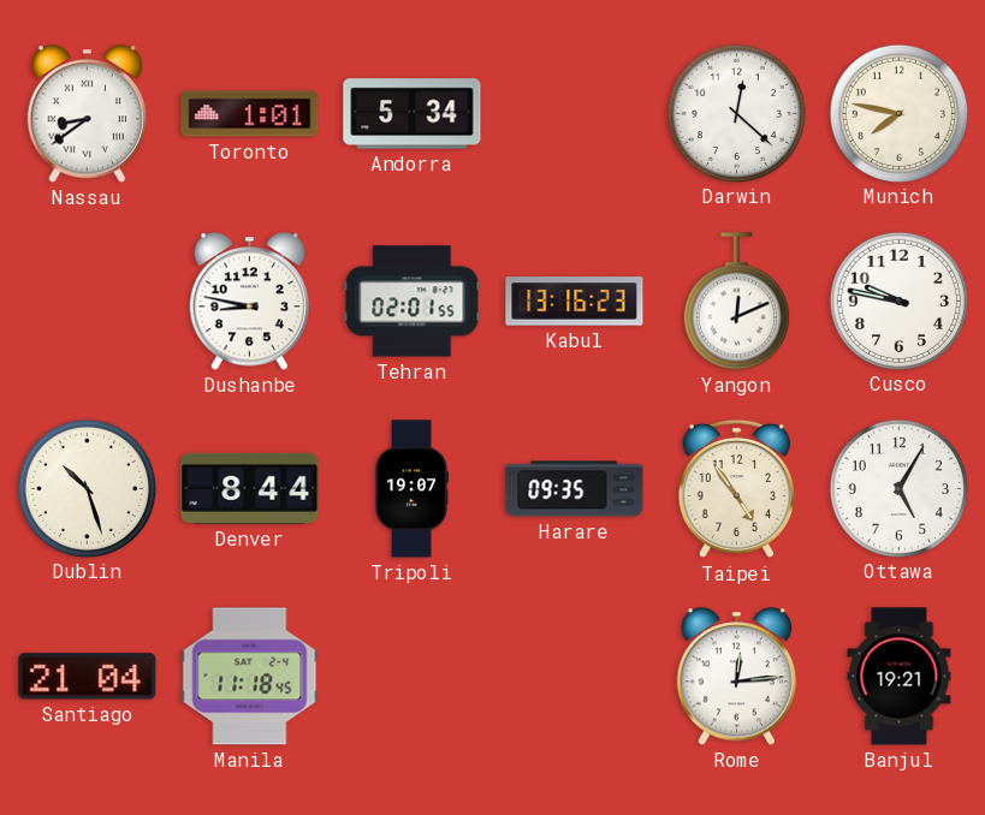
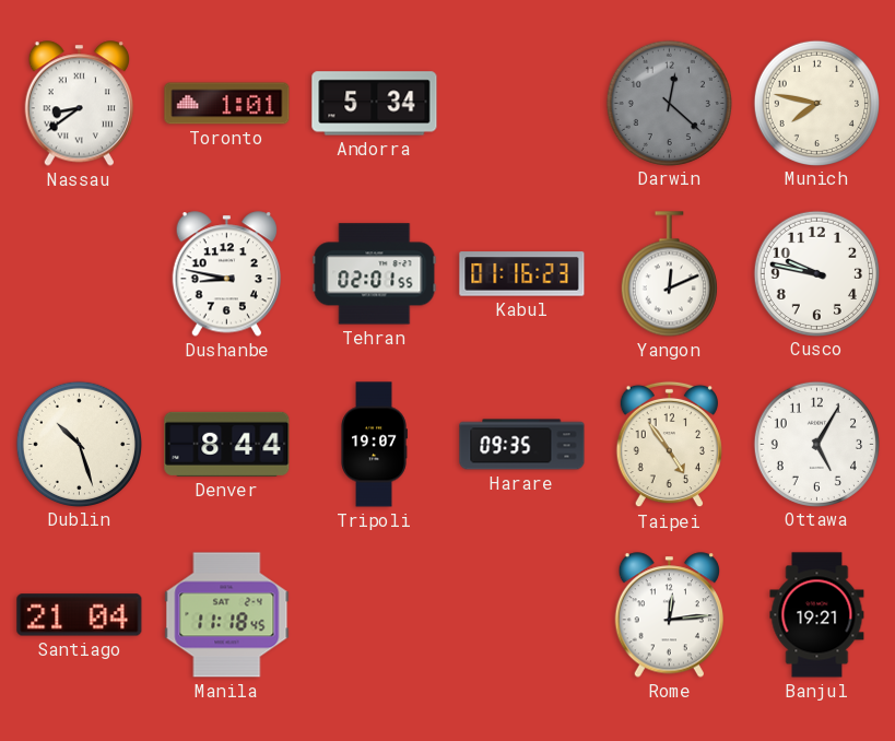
Darwin dial: white -> grey (669, 103)
Kabul: 13:16 -> 01:16 (522, 274)
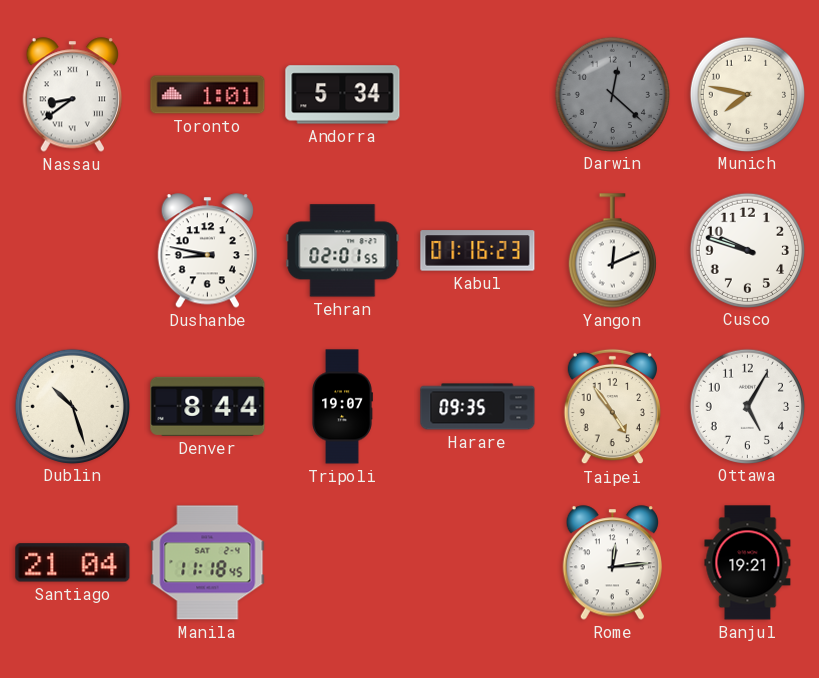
Cusco: 9:47 -> 9:48 (747, 250)
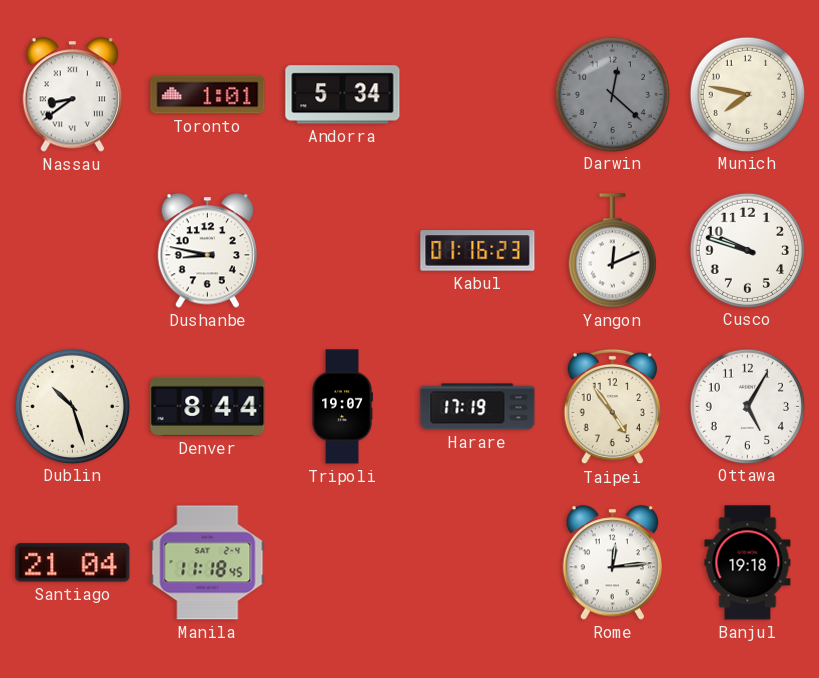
Tehran: 02:01 -> none (343, 251)
Harare: 09:35 -> 17:19 (478, 407)
Banjul: 19:21 -> 19:18 (748, 563)
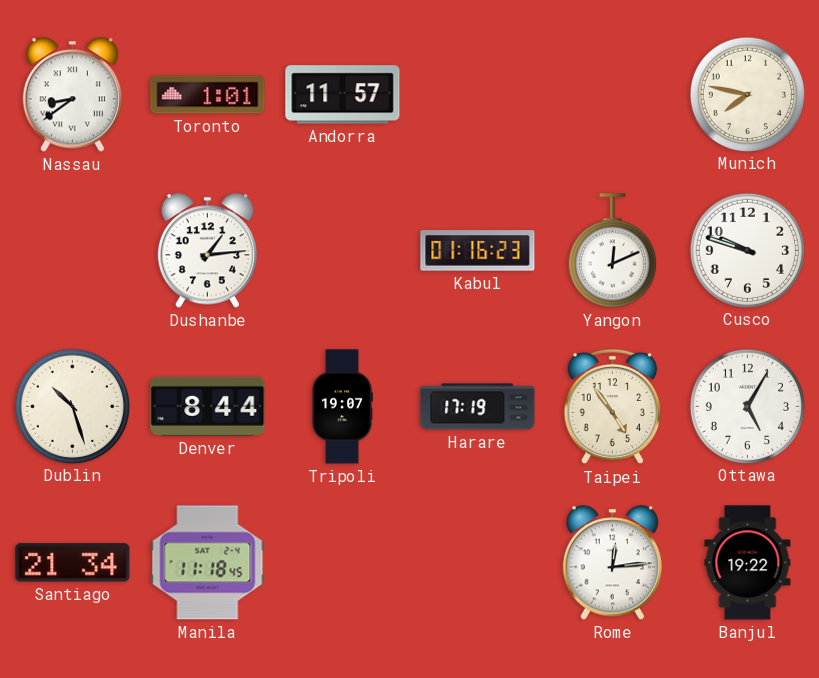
Andorra: 5:34 -> 11:57 (343, 95)
Darwin: 12:22 -> none (612, 94)
Dushanbe: 8:47 -> 1:14 (207, 251)
Santiago: 21:04 -> 21:34 (73, 563)
Banjul: 19:18 -> 19:22 (748, 563)
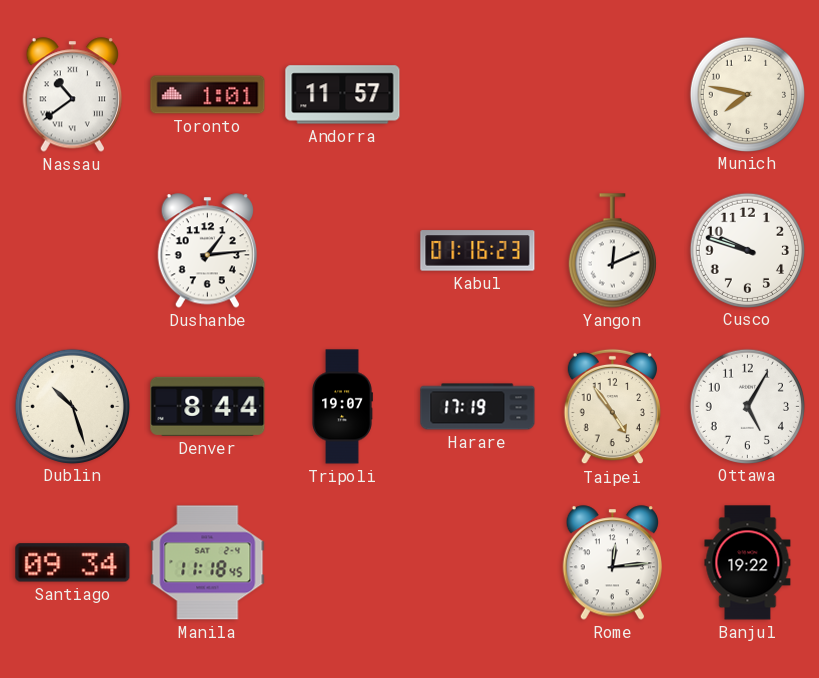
Nassau: 8:39 -> 10:39 (72, 95)
Santiago: 21:34 -> 09:34 (73, 563)
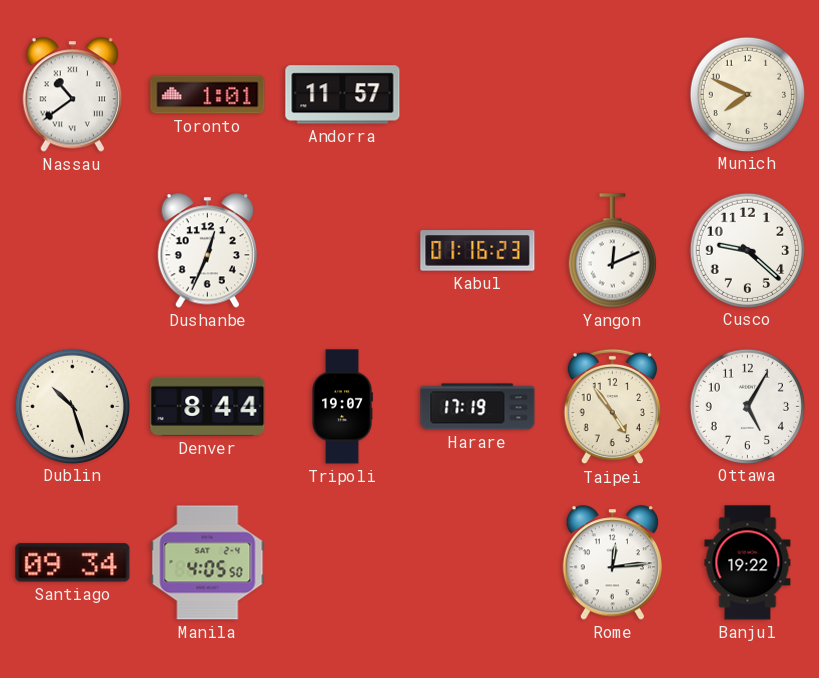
Munich: 7:47 -> 7:49 (747, 94)
Dushanbe: 1:14 -> 12:34 (207, 251)
Cusco: 9:48 -> 9:22 (747, 250)
Manila: 11:18 -> 4:05 (208, 563)
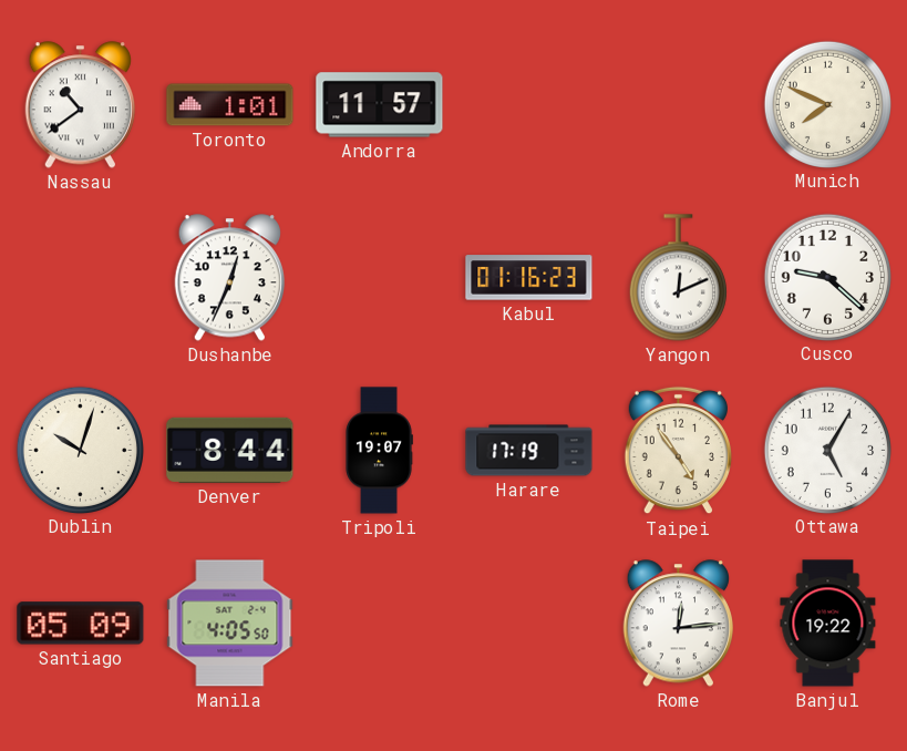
Dublin: 10:27 -> 10:03 (80, 450)
Santiago: 09:34 -> 05:09 (81, 624)
